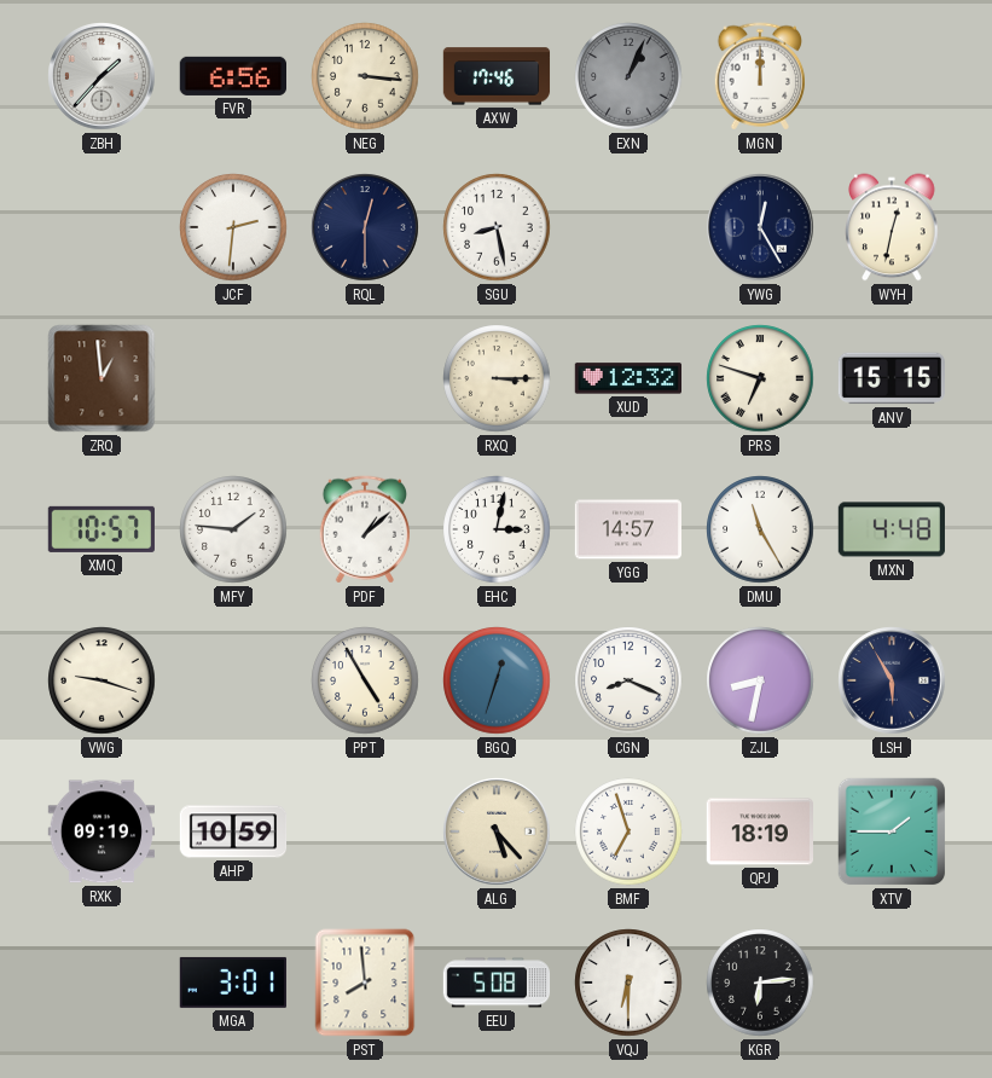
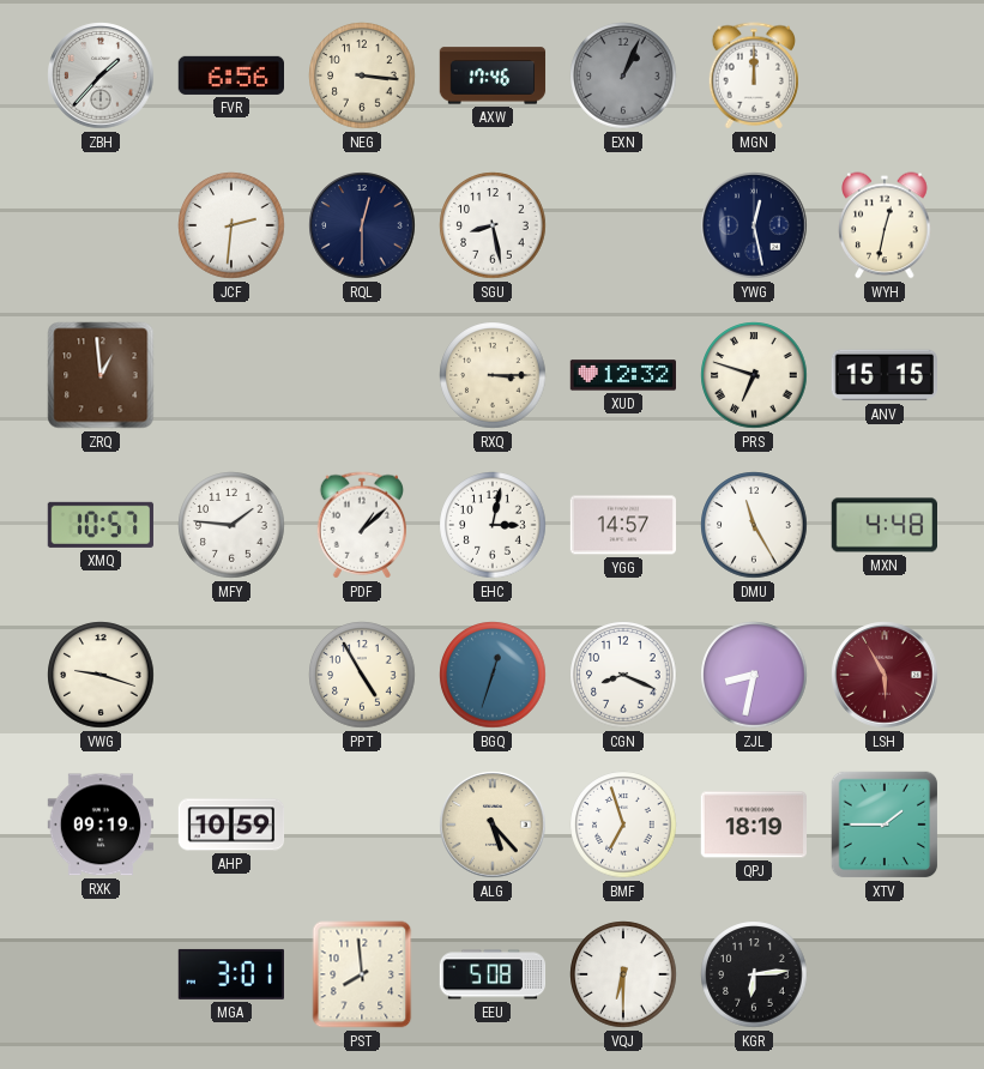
YWG: 12:25 -> 12:28 (754, 225)
LSH dial: navy -> burgundy (885, 675)
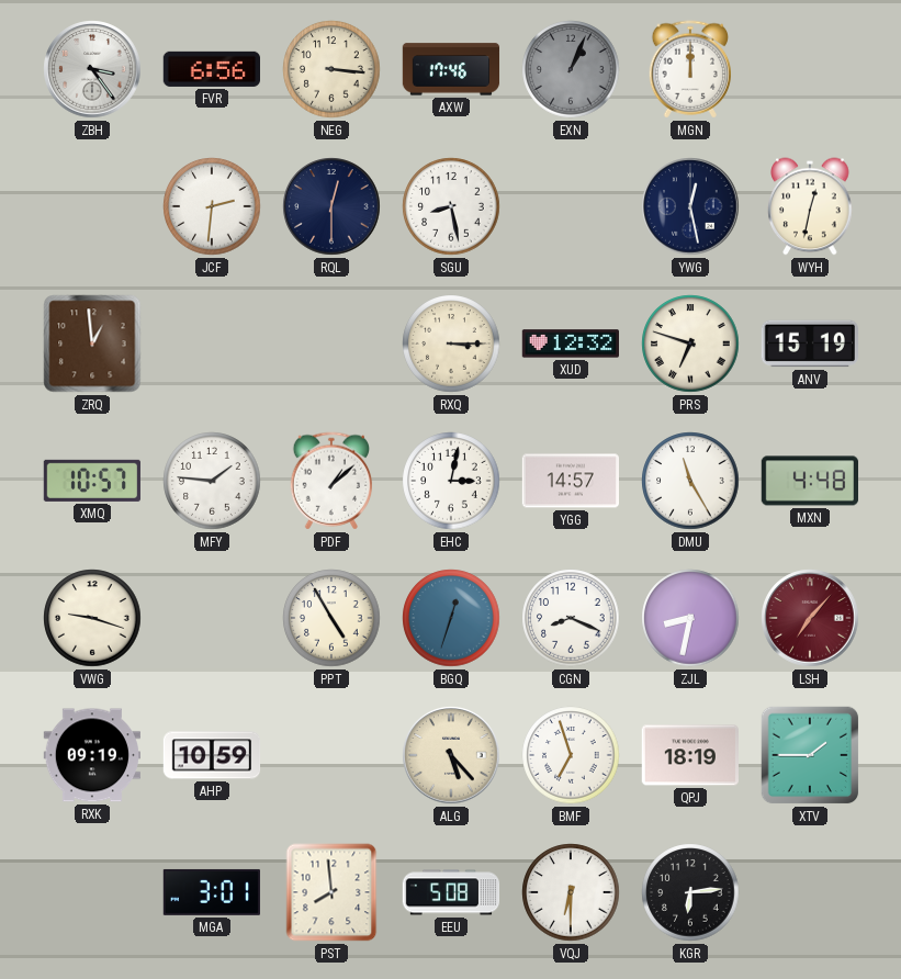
ZBH: 1:37 -> 3:24 (92, 69)
ANV: 15:15 -> 15:19 (810, 344)
LSH: 5:55 -> 7:07 (810, 618)
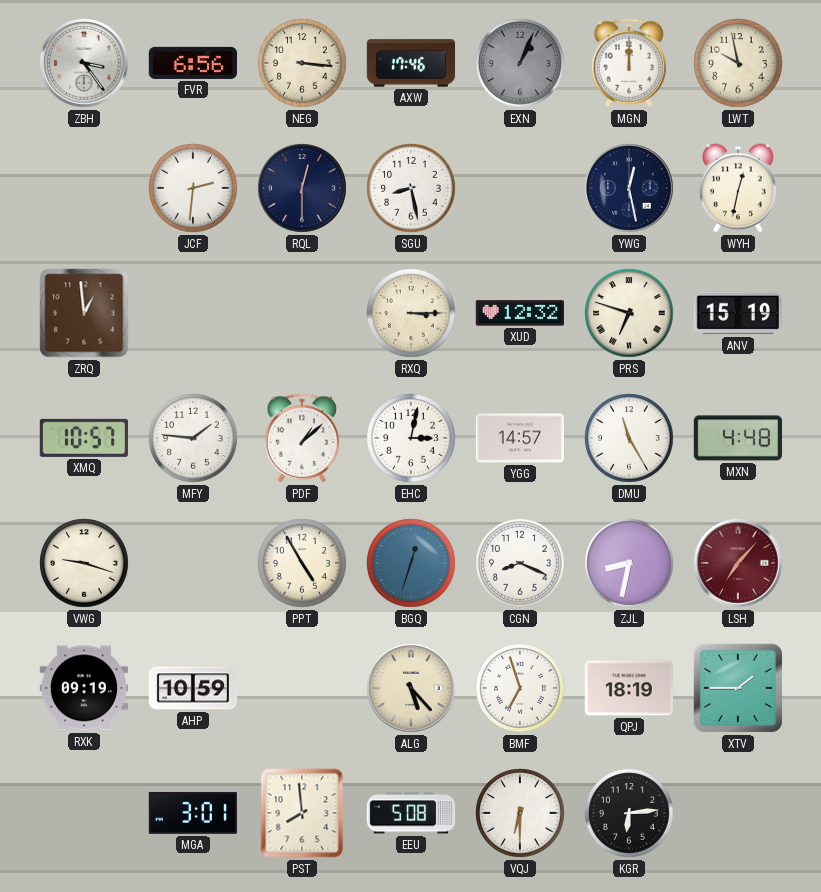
LWT: none -> 9:58 (738, 63)
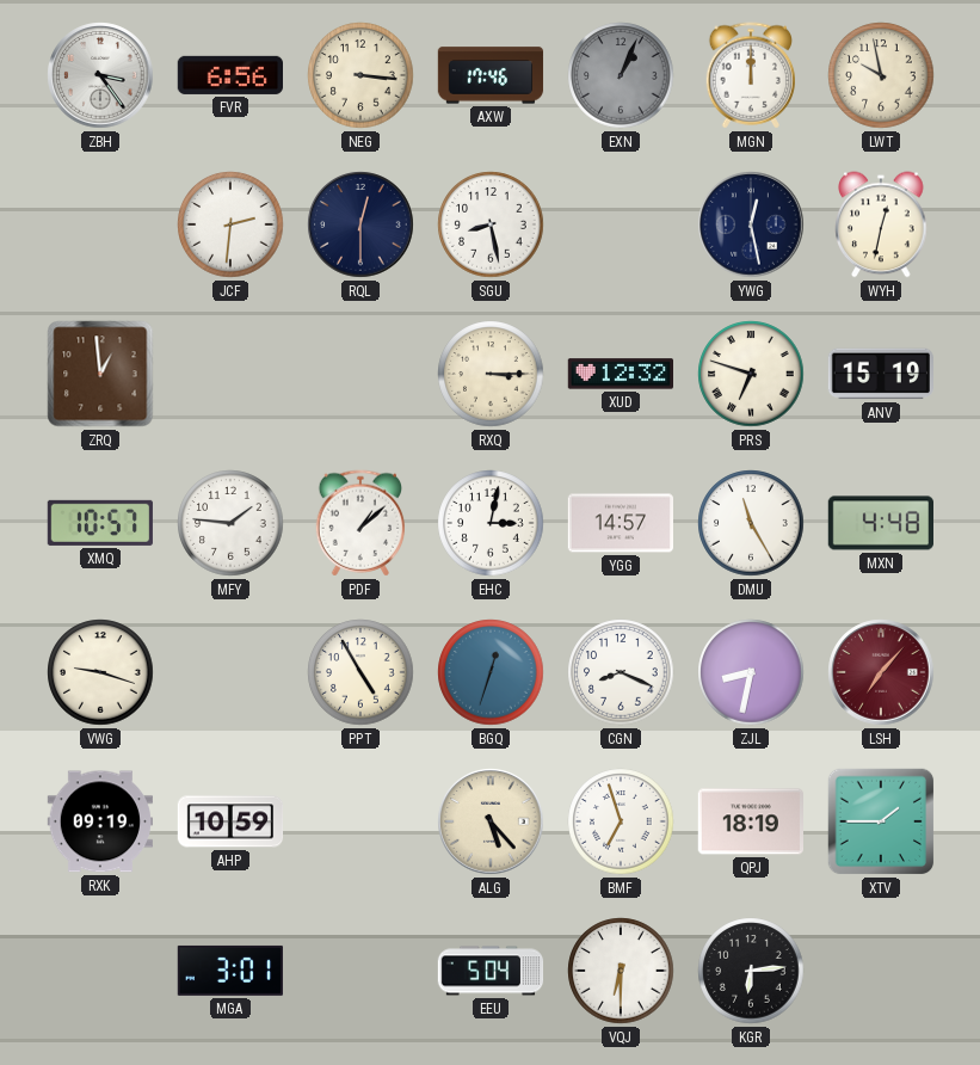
PST: 7:59 -> none (302, 813)
EEU: 5:08 -> 5:04 (491, 971)
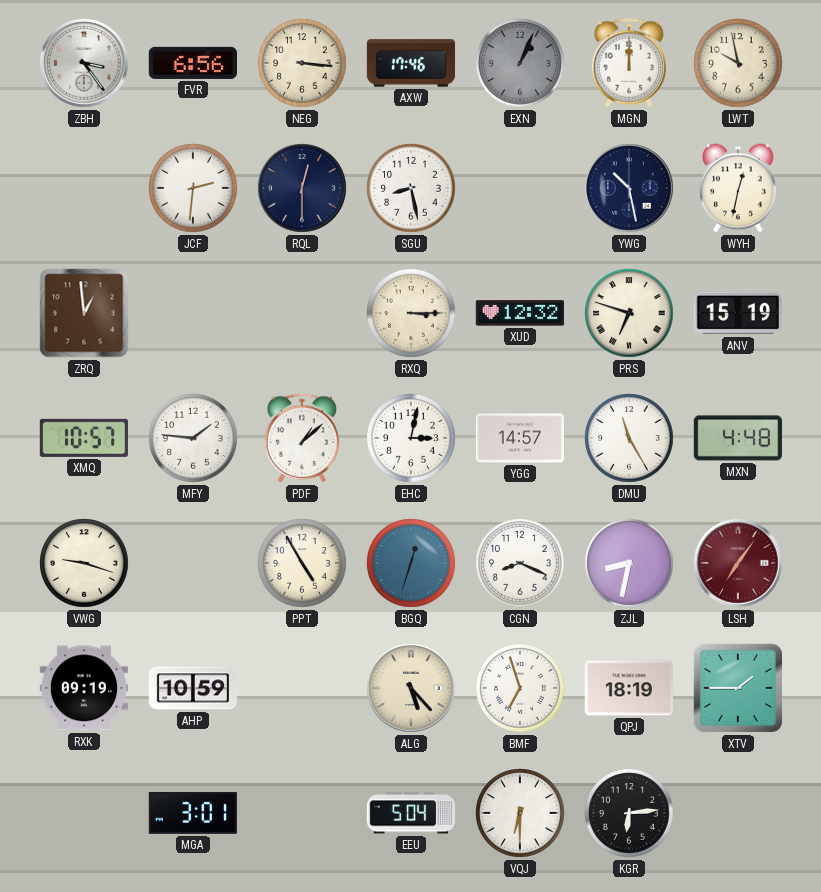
YWG: 12:28 -> 10:28 (629, 188)
LSH: 7:07 -> 7:06 (738, 563)
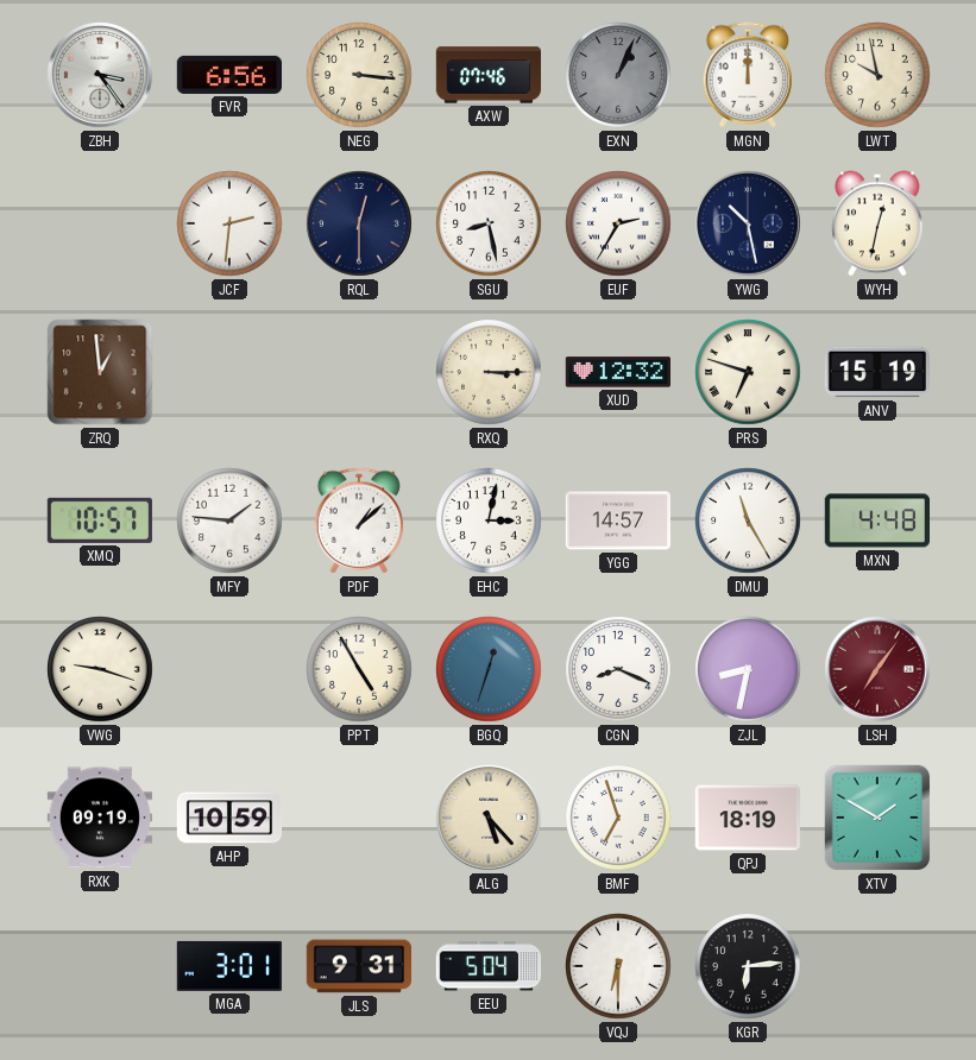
AXW: 17:46 -> 07:46 (489, 75)
EUF: none -> 2:35 (618, 223)
XTV: 1:45 -> 1:50 (877, 818)
JLS: none -> 9:31 (358, 966)
